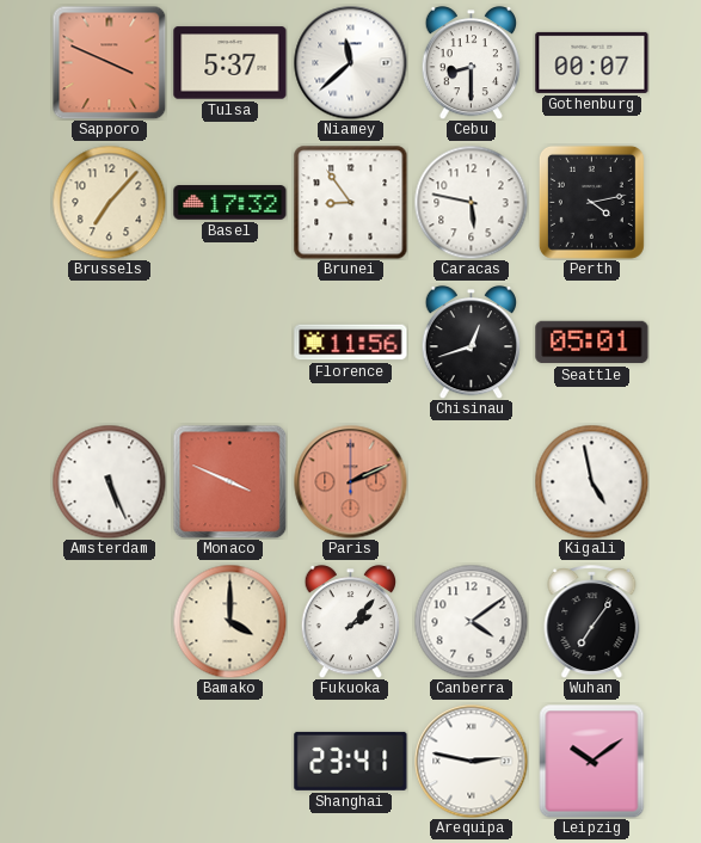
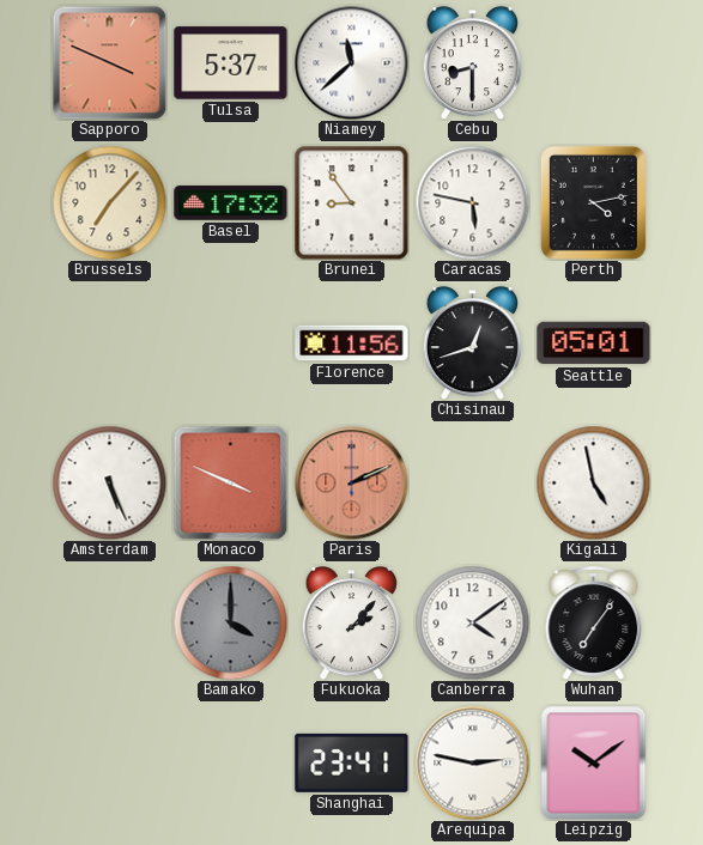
Gothenburg: 00:07 -> none (592, 62)
Bamako dial: cream -> grey (230, 622)
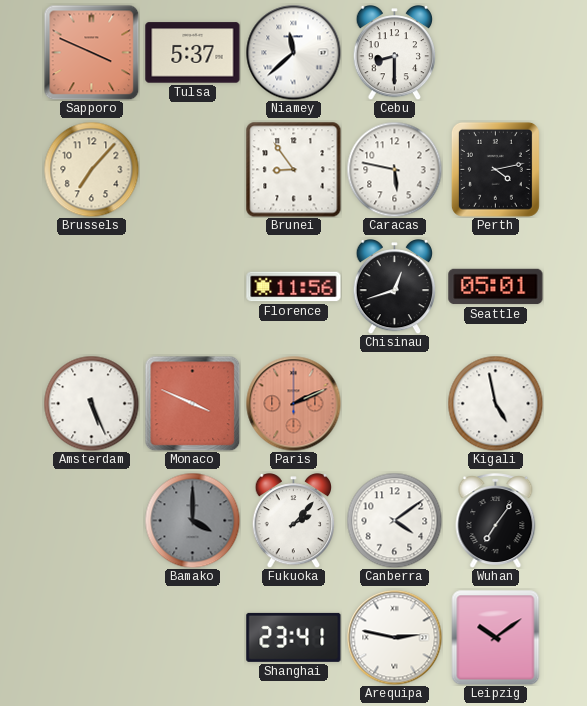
Basel: 17:32 -> none (231, 203)
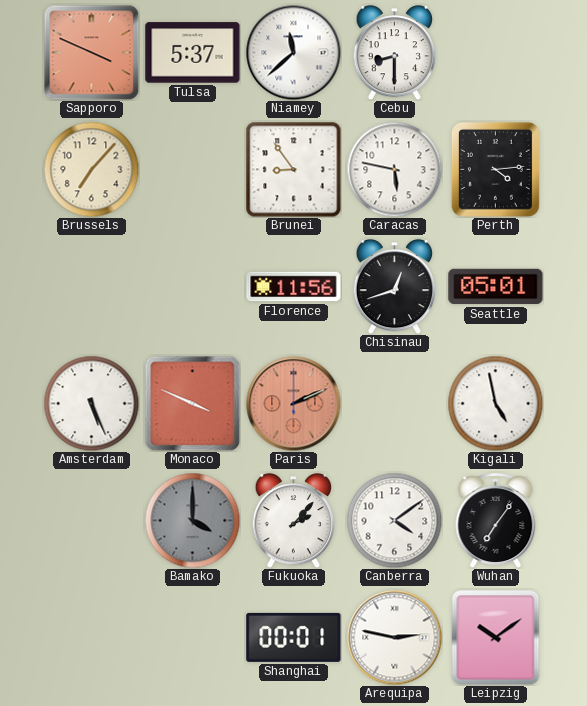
Perth: 4:13 -> 4:14 (495, 169)
Shanghai: 23:41 -> 00:01 (294, 637)
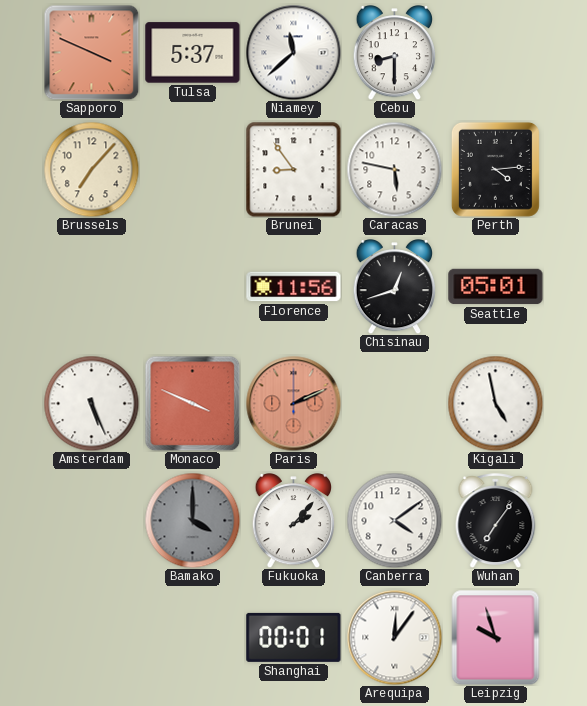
Arequipa: 2:47 -> 12:06 (394, 637)
Leipzig: 10:09 -> 9:57 (496, 637)
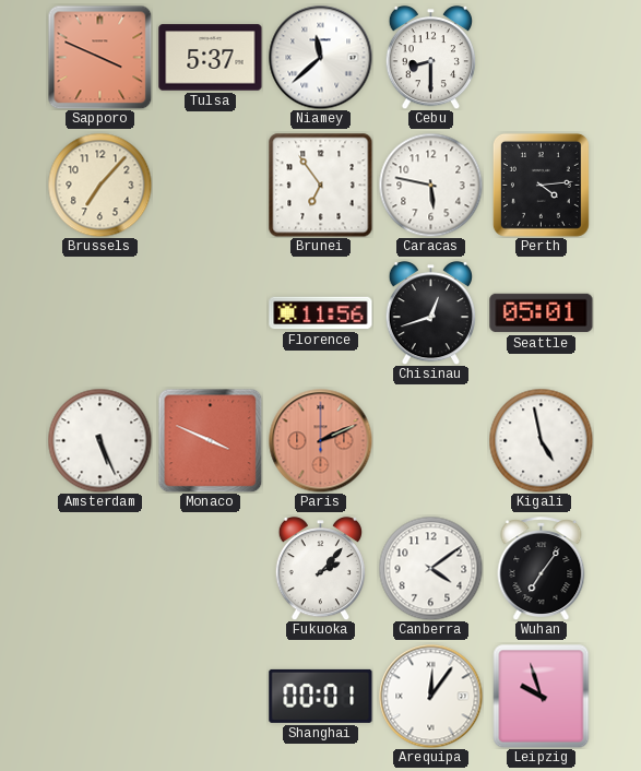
Brunei: 8:54 -> 6:54 (320, 185)
Bamako: 4:00 -> none (192, 520)
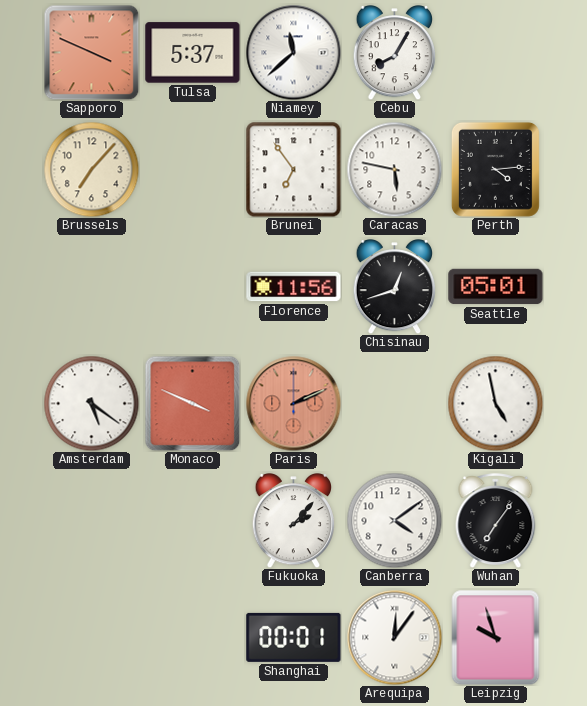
Cebu: 8:30 -> 8:05 (394, 53)
Amsterdam: 5:26 -> 5:21 (91, 403)
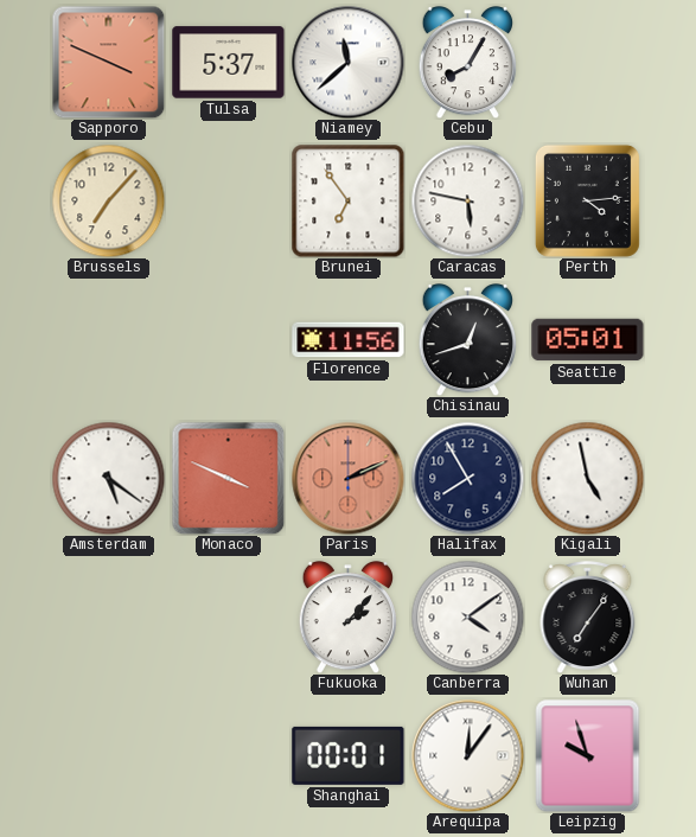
Halifax: none -> 7:55 (467, 478)
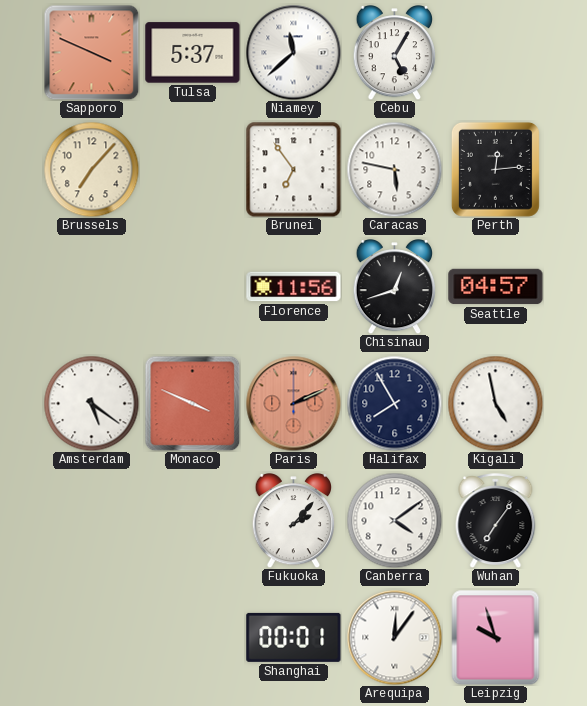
Cebu: 8:05 -> 5:05 (394, 53)
Perth: 4:14 -> 12:14 (495, 169)
Seattle: 05:01 -> 04:57 (496, 287)
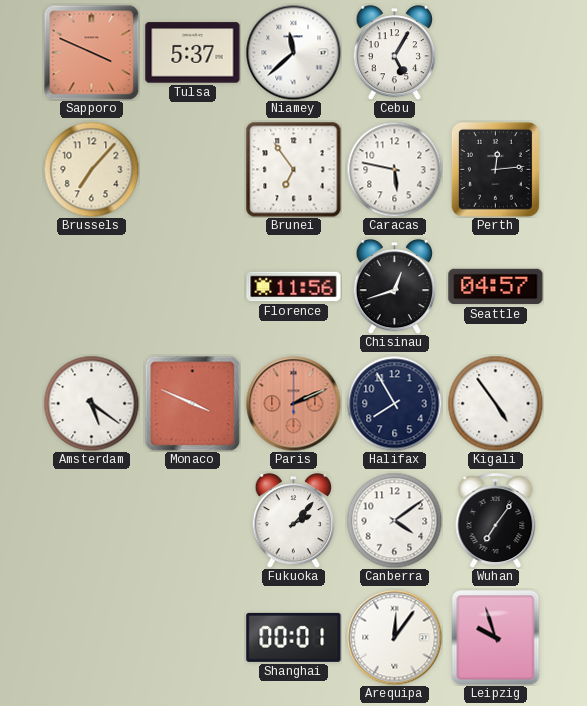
Kigali: 4:58 -> 4:54 (495, 403)
